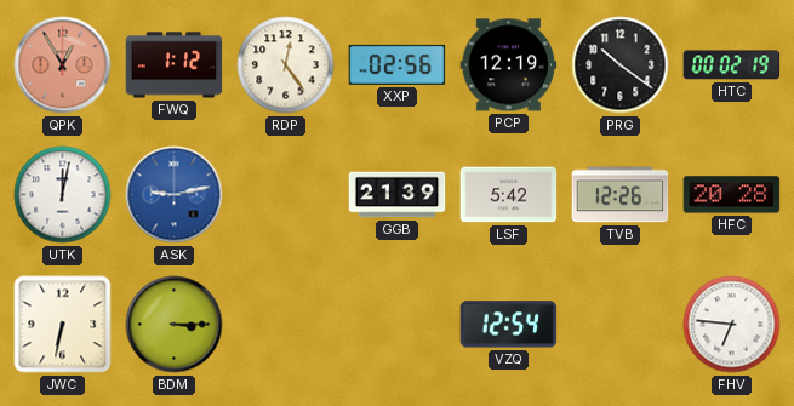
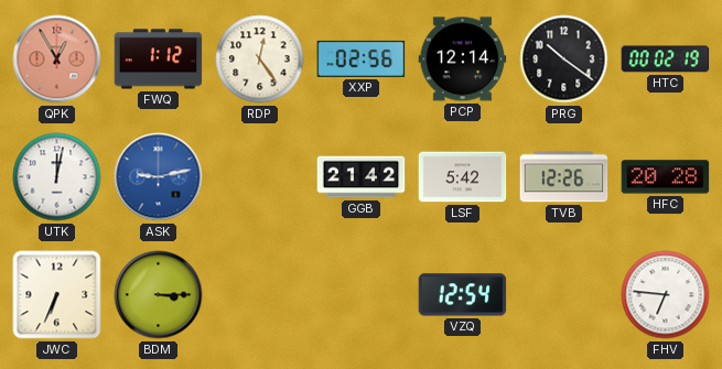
PCP: 12:19 -> 12:14 (463, 59)
GGB: 21:39 -> 21:42 (362, 177)
JWC: 6:32 -> 6:34 (57, 295)
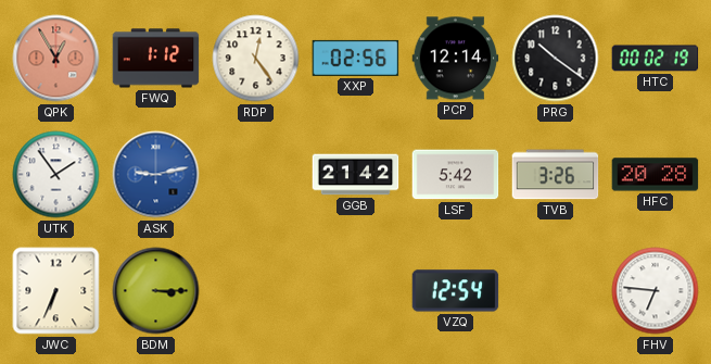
UTK: 12:02 -> 1:54 (56, 175)
TVB: 12:26 -> 3:26 (556, 175)
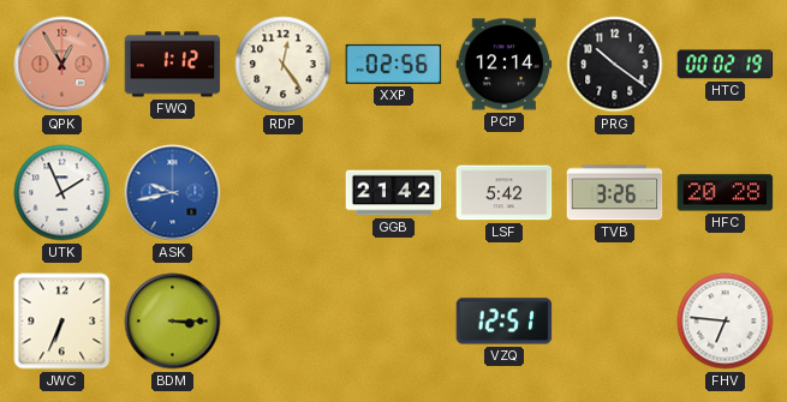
UTK: 1:54 -> 1:56 (62, 193)
ASK: 9:13 -> 9:43 (173, 193)
VZQ: 12:54 -> 12:51 (505, 322)
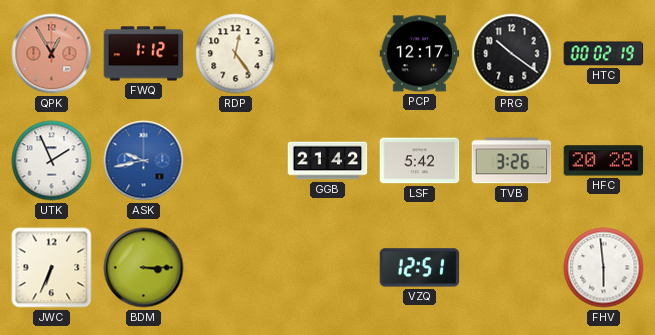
XXP: 02:56 -> none (394, 64)
PCP: 12:14 -> 12:17 (420, 54)
FHV: 6:46 -> 5:59 (604, 268)
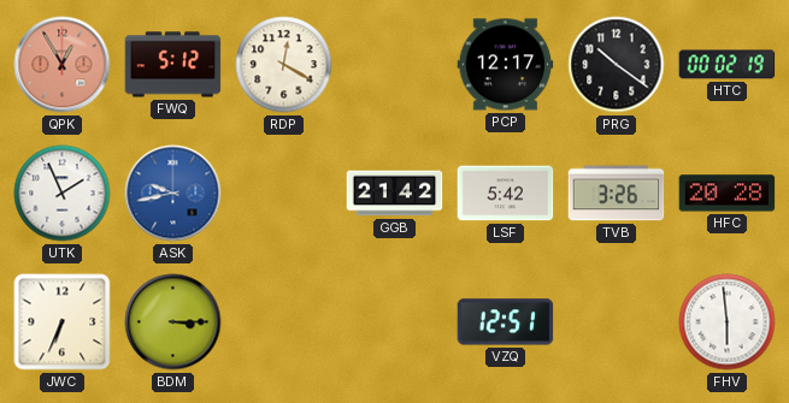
FWQ: 1:12 -> 5:12 (173, 65)
RDP: 12:24 -> 12:20 (284, 65)
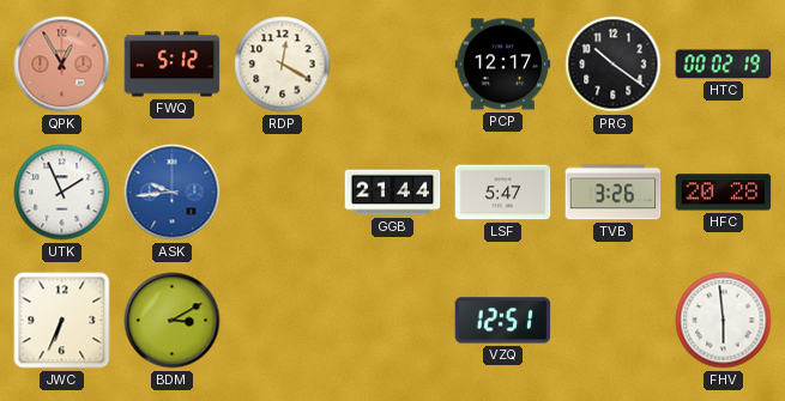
ASK: 9:43 -> 9:44 (173, 193)
GGB: 21:42 -> 21:44 (393, 193)
LSF: 5:42 -> 5:47 (503, 193)
BDM: 3:15 -> 3:10 (173, 321)
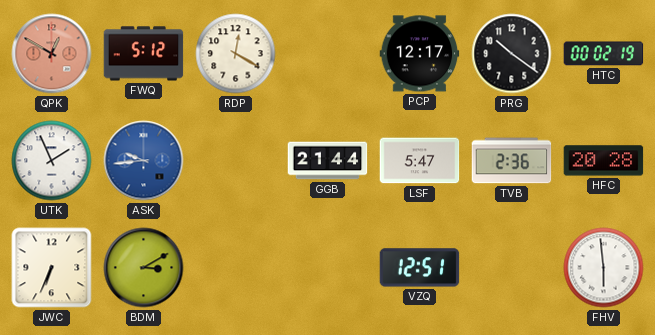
QPK: 12:55 -> 12:50 (52, 54)
TVB: 3:26 -> 2:36 (512, 161)
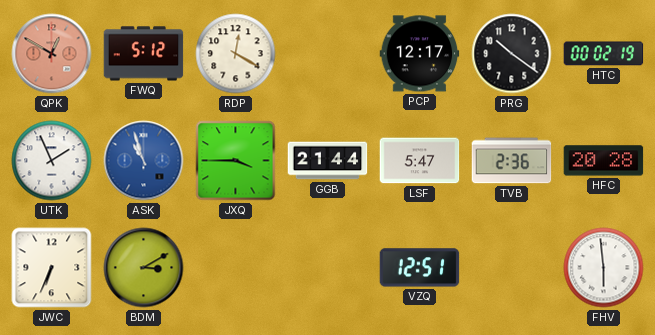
ASK: 9:44 -> 10:57 (144, 161)
JXQ: none -> 3:45 (236, 161)
